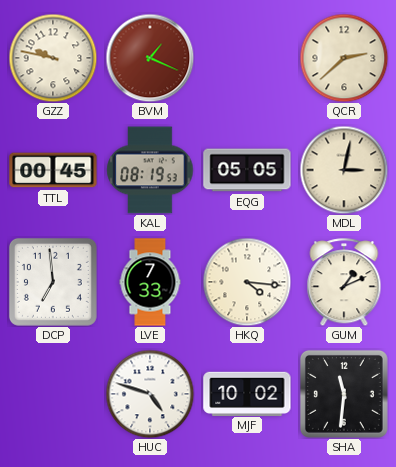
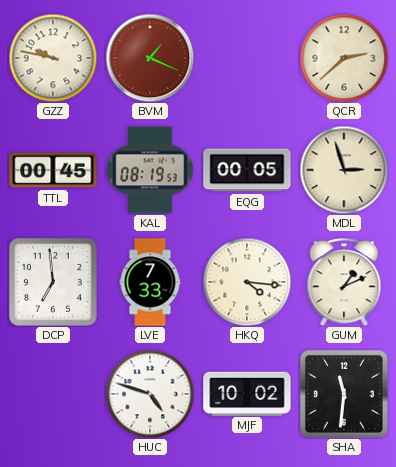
EQG: 05:05 -> 00:05 (247, 170)
MDL: 3:02 -> 2:57 (344, 170)
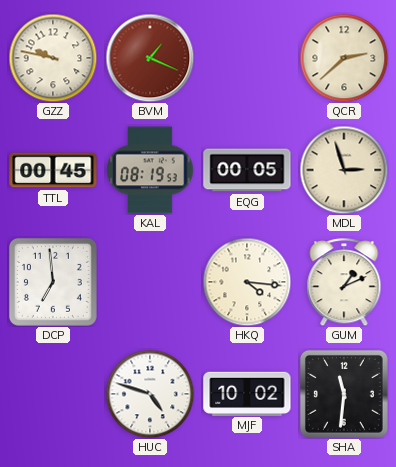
LVE: 7:33 -> none (150, 282)
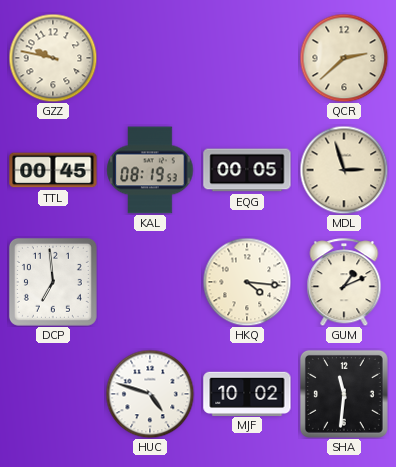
BVM: 1:19 -> none (150, 58)
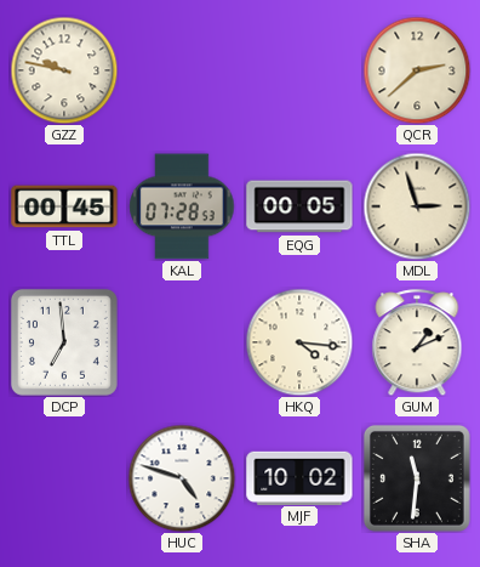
KAL: 08:19 -> 07:28 (182, 206)
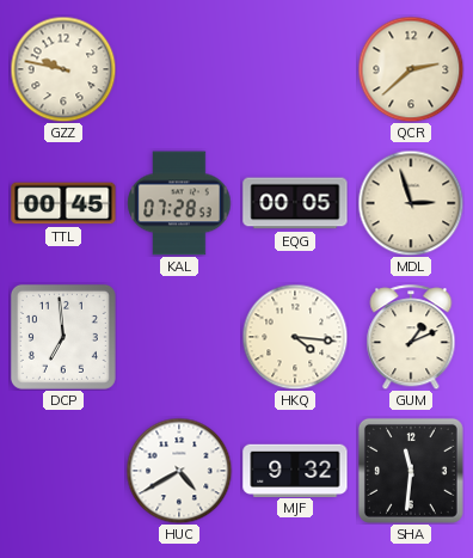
HUC: 4:48 -> 4:40 (179, 471)
MJF: 10:02 -> 9:32 (295, 470)
